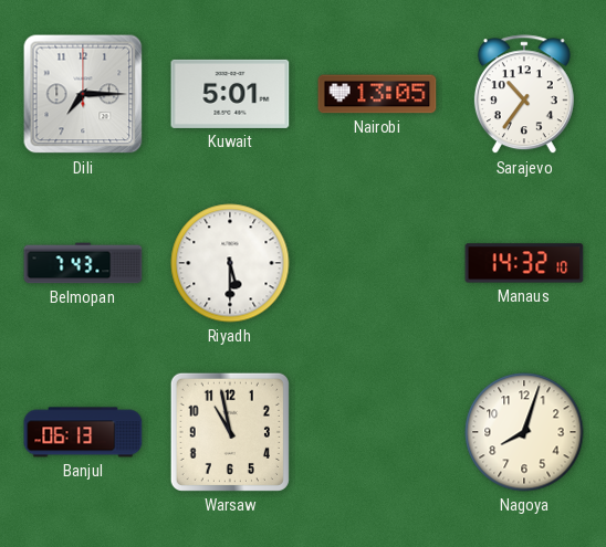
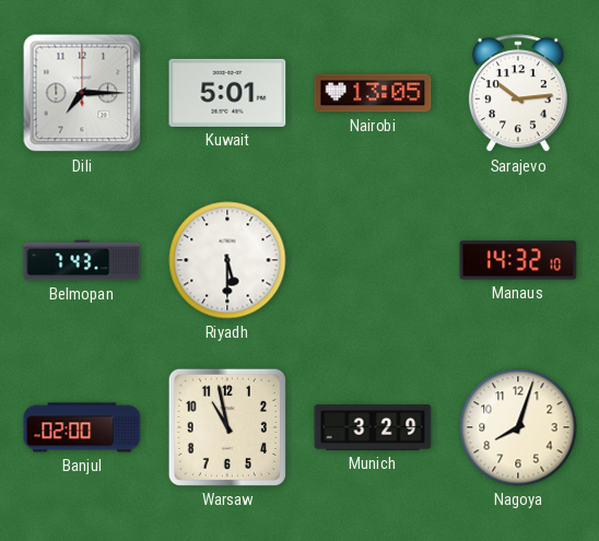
Sarajevo: 10:36 -> 10:14 (518, 94)
Banjul: 06:13 -> 02:00 (82, 427)
Munich: none -> 3:29 (373, 427)
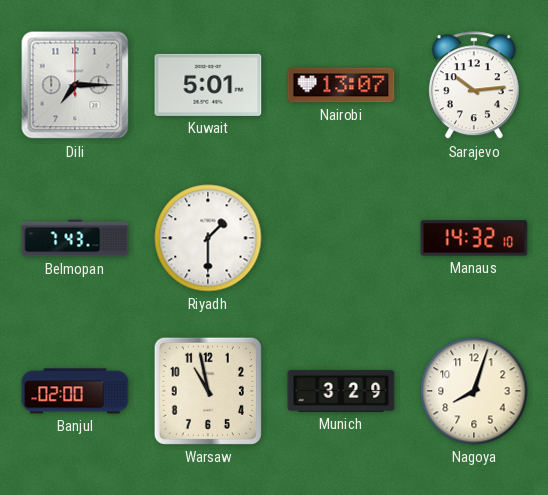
Nairobi: 13:05 -> 13:07 (341, 85)
Riyadh: 5:30 -> 1:30 (208, 238)
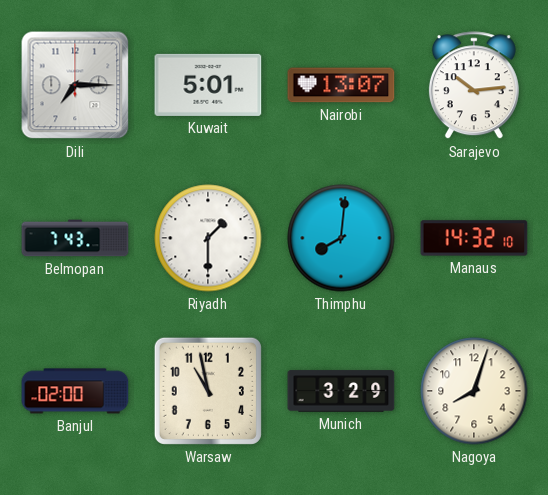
Thimphu: none -> 8:01 (341, 238)
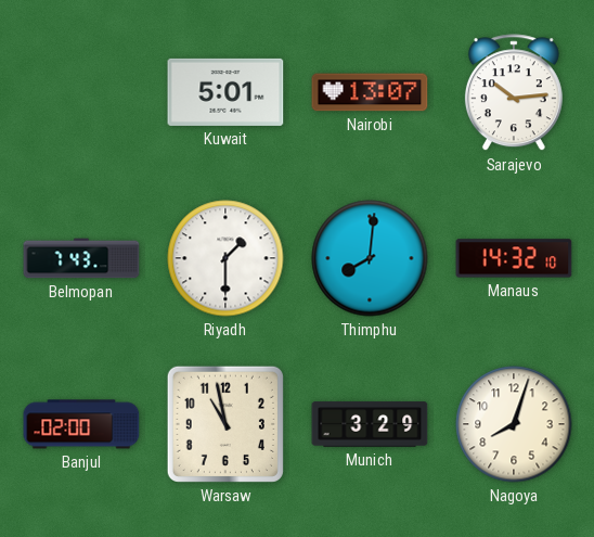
Dili: 7:15 -> none (75, 85)
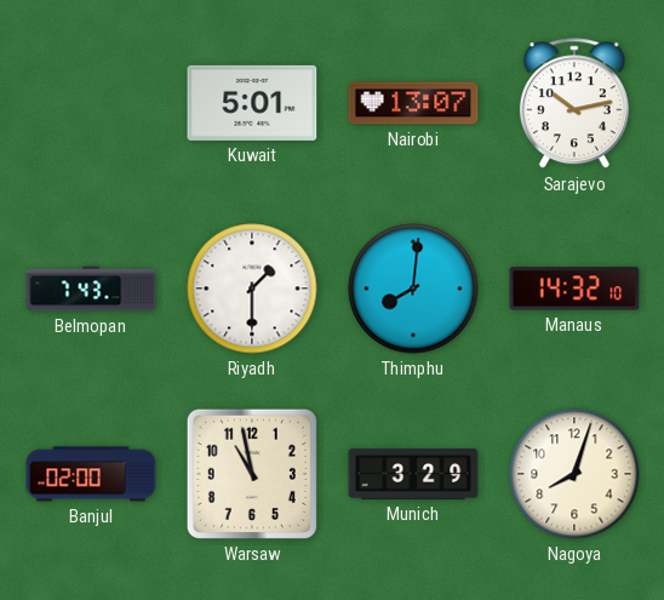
Sarajevo: 10:14 -> 10:13 (574, 104)
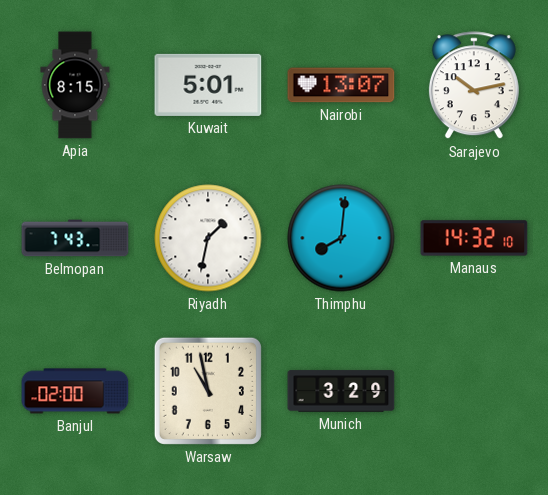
Apia: none -> 8:15 (75, 85)
Riyadh: 1:30 -> 1:32 (208, 238)
Nagoya: 8:03 -> none (574, 474)
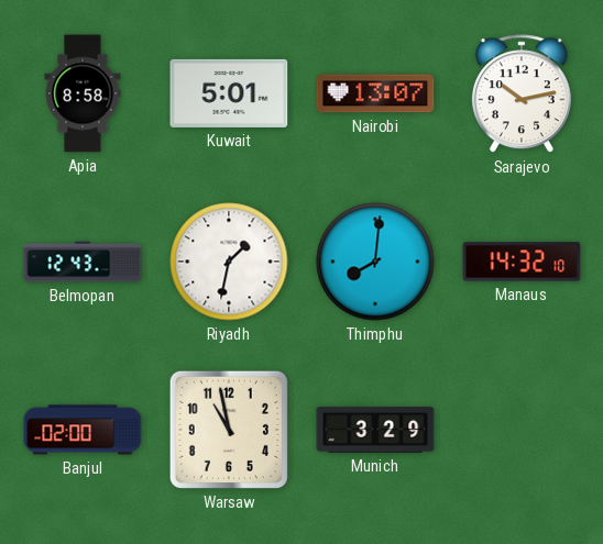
Apia: 8:15 -> 8:58 (83, 93)
Belmopan: 7:43 -> 12:43 (83, 262)
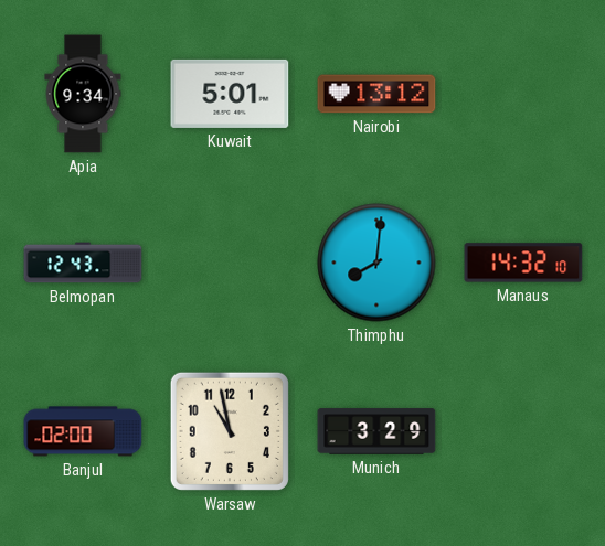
Apia: 8:58 -> 9:34 (83, 94)
Nairobi: 13:07 -> 13:12 (376, 94)
Sarajevo: 10:13 -> none (522, 95)
Riyadh: 1:32 -> none (229, 262)
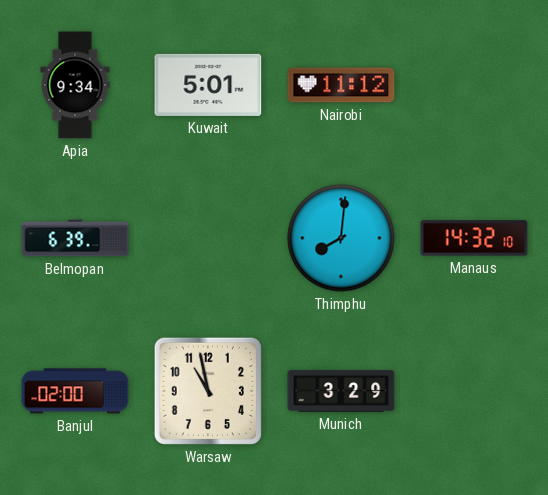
Nairobi: 13:12 -> 11:12 (341, 85)
Belmopan: 12:43 -> 6:39 (75, 238)
